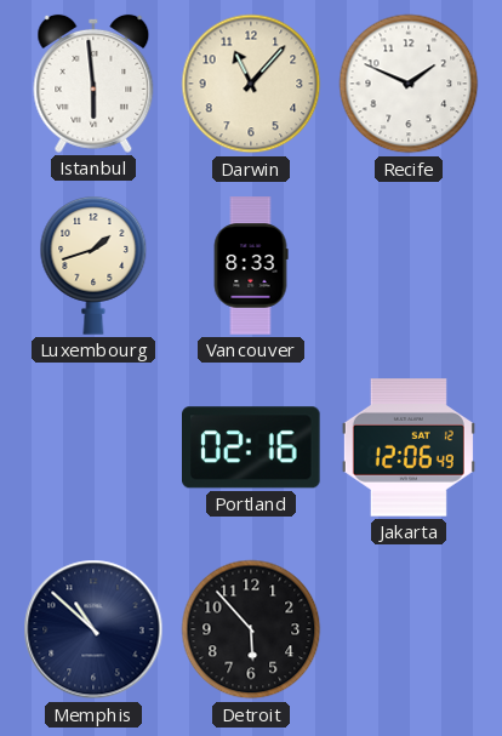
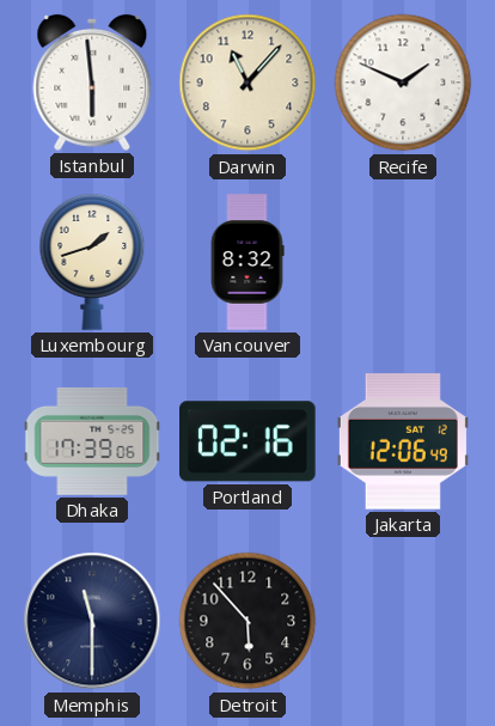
Vancouver: 8:33 -> 8:32 (247, 262)
Dhaka: none -> 17:39 (92, 441)
Memphis: 10:52 -> 11:30 (92, 621)
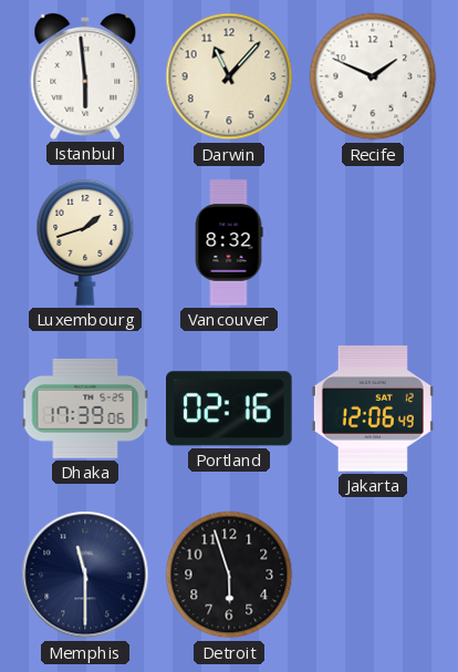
Detroit: 5:53 -> 5:57 (229, 575)
